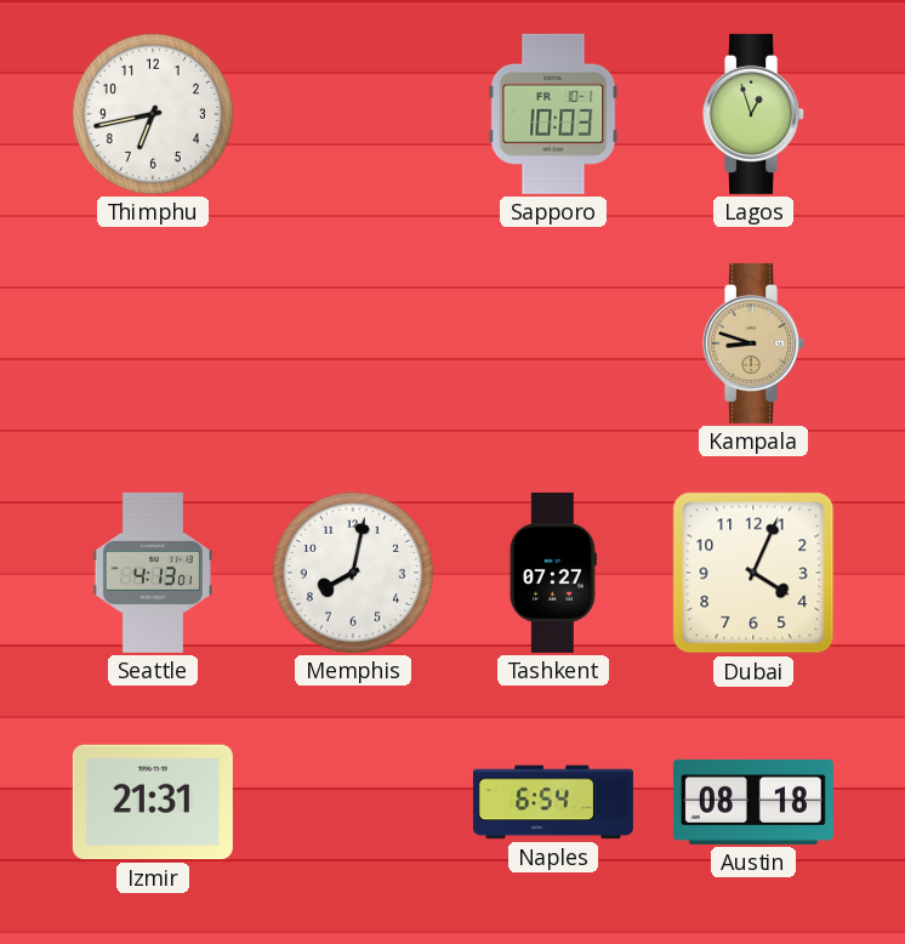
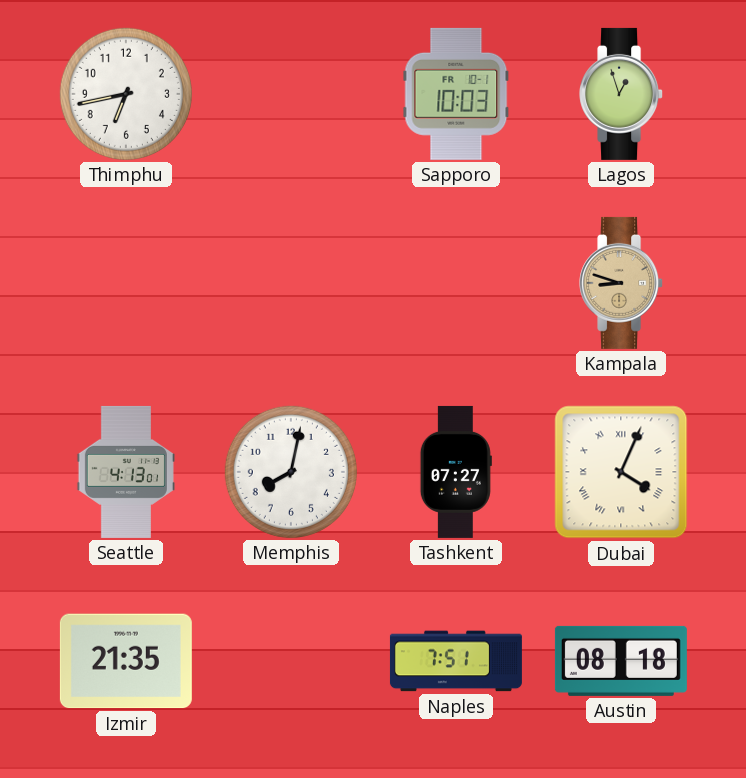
Dubai numerals: Arabic -> Roman (621, 472)
Izmir: 21:31 -> 21:35 (126, 661)
Naples: 6:54 -> 7:51 (456, 661)
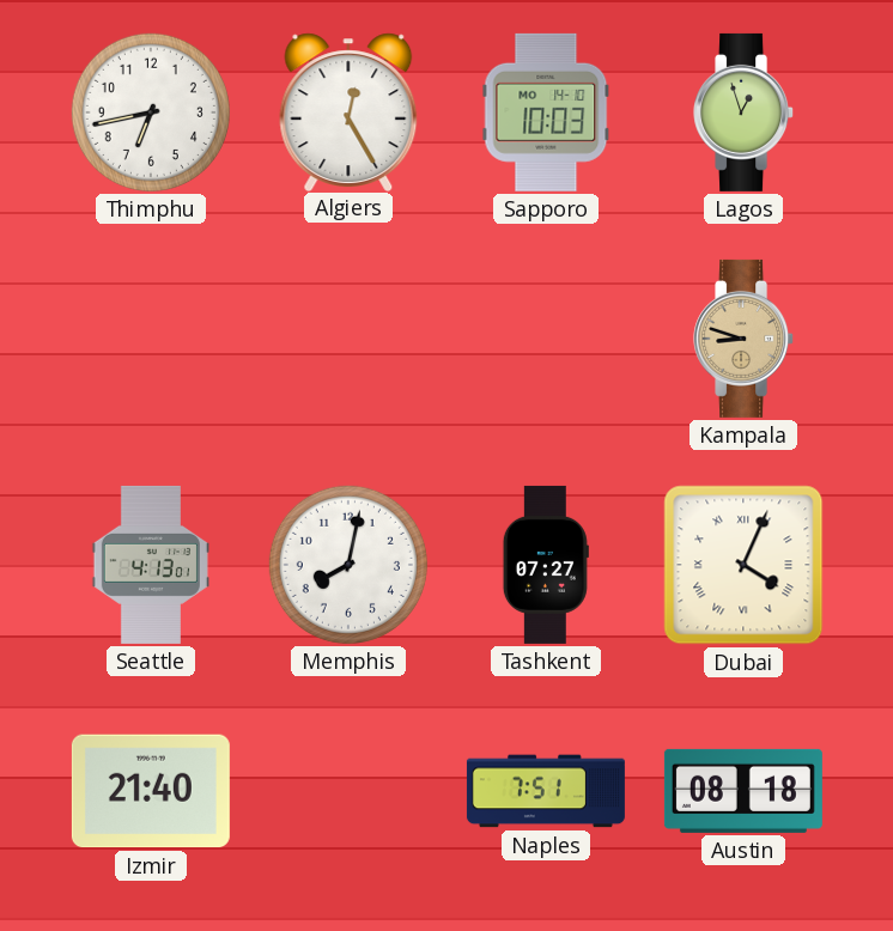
Algiers: none -> 12:25 (348, 111)
Sapporo date: FR 10-1 -> MO 14-10 (546, 112)
Izmir: 21:35 -> 21:40 (151, 791)
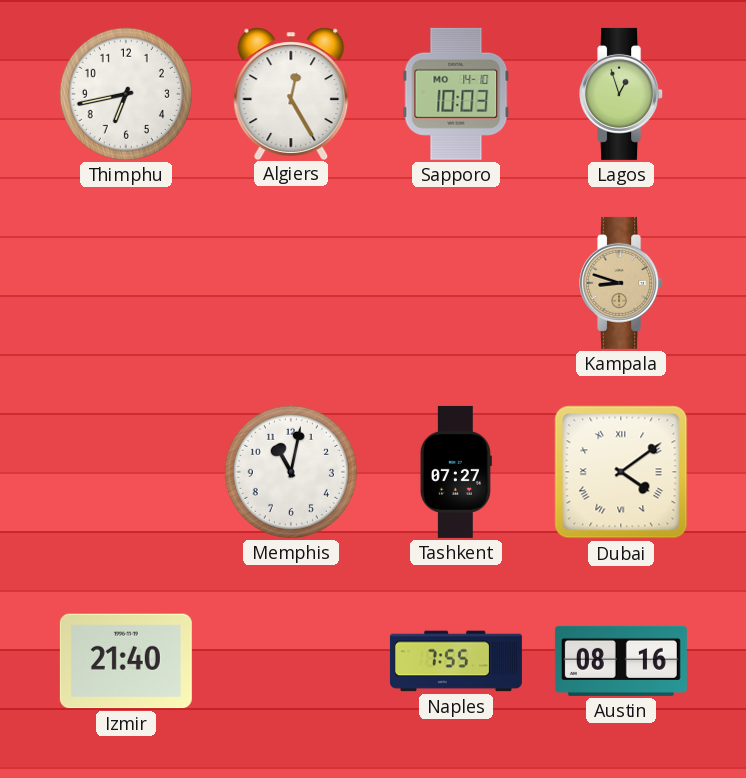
Seattle: 4:13 -> none (151, 565)
Memphis: 8:02 -> 11:02 (291, 472)
Dubai: 4:04 -> 4:09 (621, 472)
Naples: 7:51 -> 7:55 (456, 661)
Austin: 08:18 -> 08:16 (621, 661)
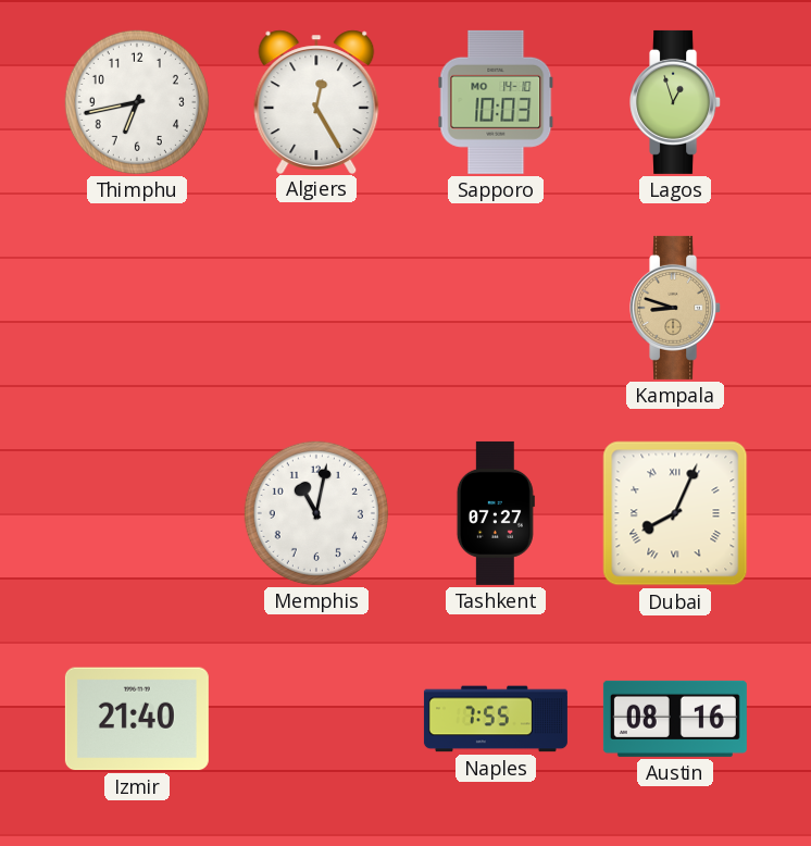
Dubai: 4:09 -> 8:04 (675, 513)
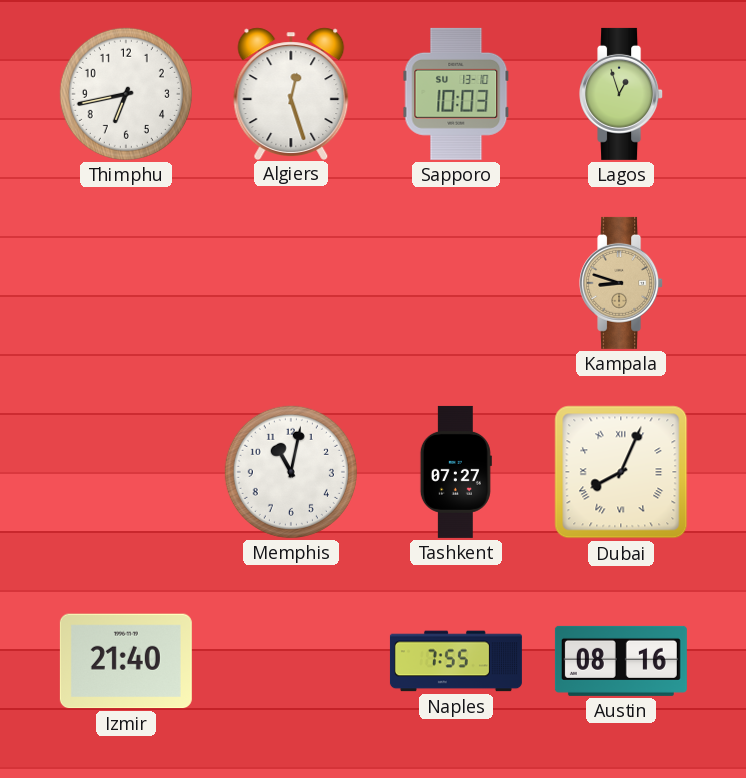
Algiers: 12:25 -> 12:27 (291, 93)
Sapporo date: MO 14-10 -> SU 13-10 (456, 94)
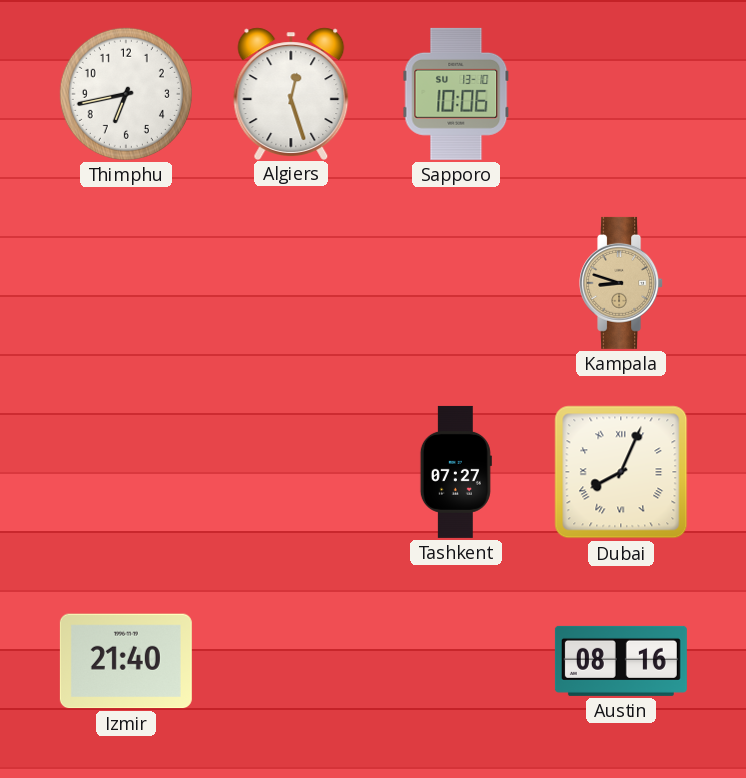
Sapporo: 10:03 -> 10:06 (456, 94)
Lagos: 12:57 -> none (622, 94)
Memphis: 11:02 -> none (291, 472)
Naples: 7:55 -> none (456, 661)
